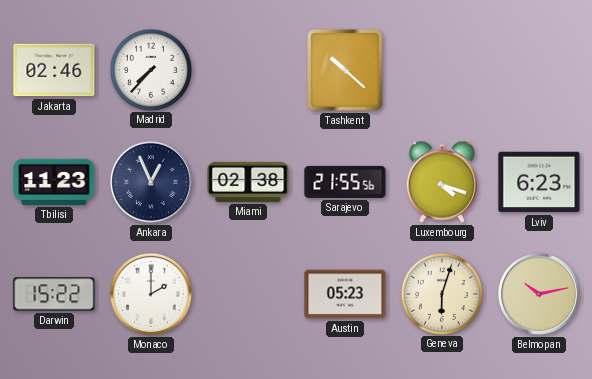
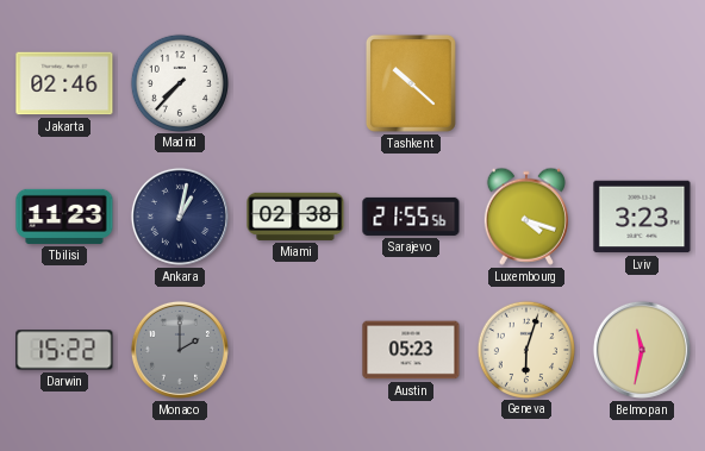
Ankara: 12:56 -> 1:02 (180, 217)
Lviv: 6:23 -> 3:23 (642, 217)
Monaco dial: white -> grey (180, 350)
Belmopan: 10:13 -> 11:32 (642, 350)
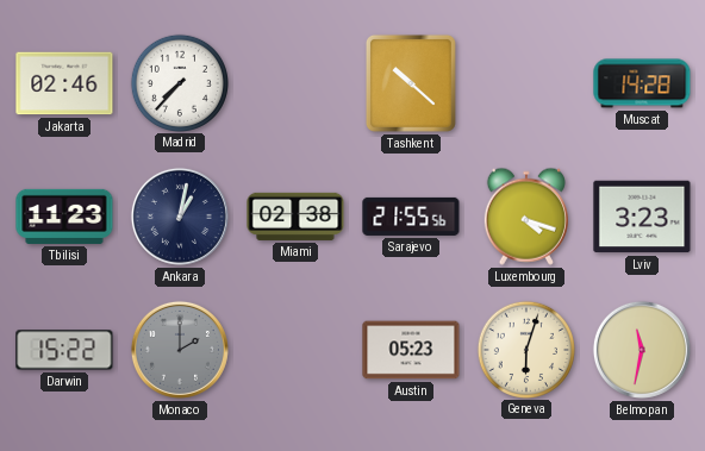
Muscat: none -> 14:28 (642, 83)
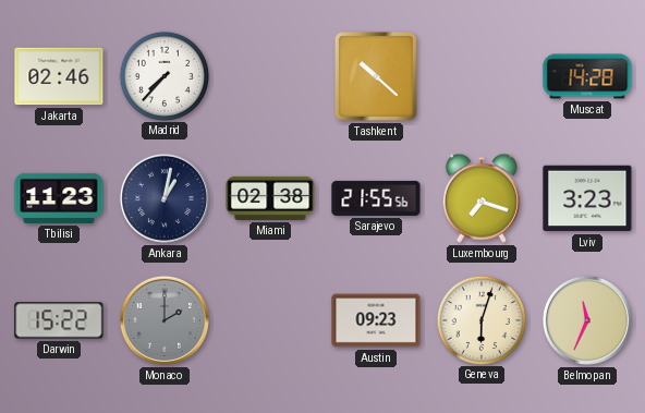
Luxembourg: 4:18 -> 7:18 (482, 198)
Austin: 05:23 -> 09:23 (376, 320)
Belmopan: 11:32 -> 11:34 (587, 320)
